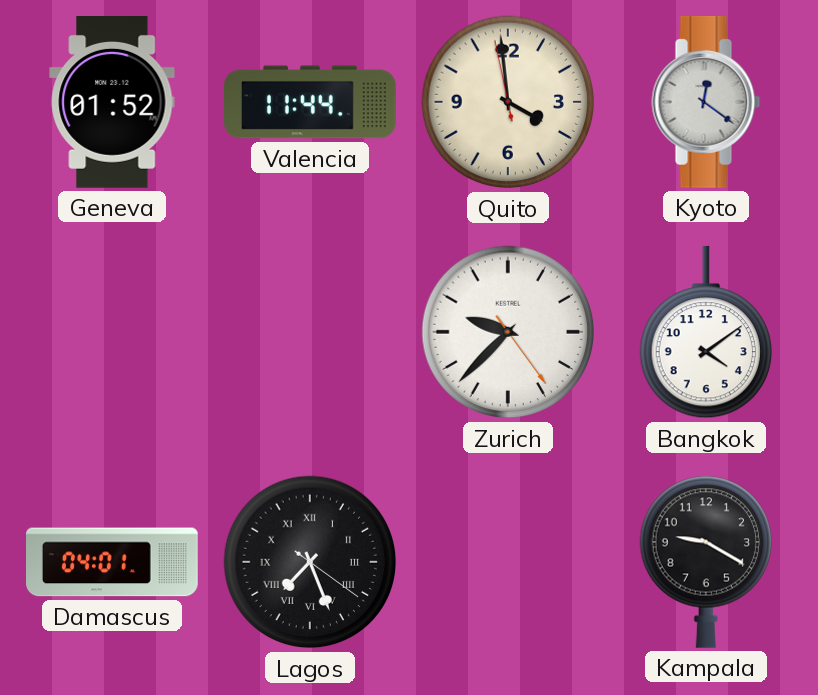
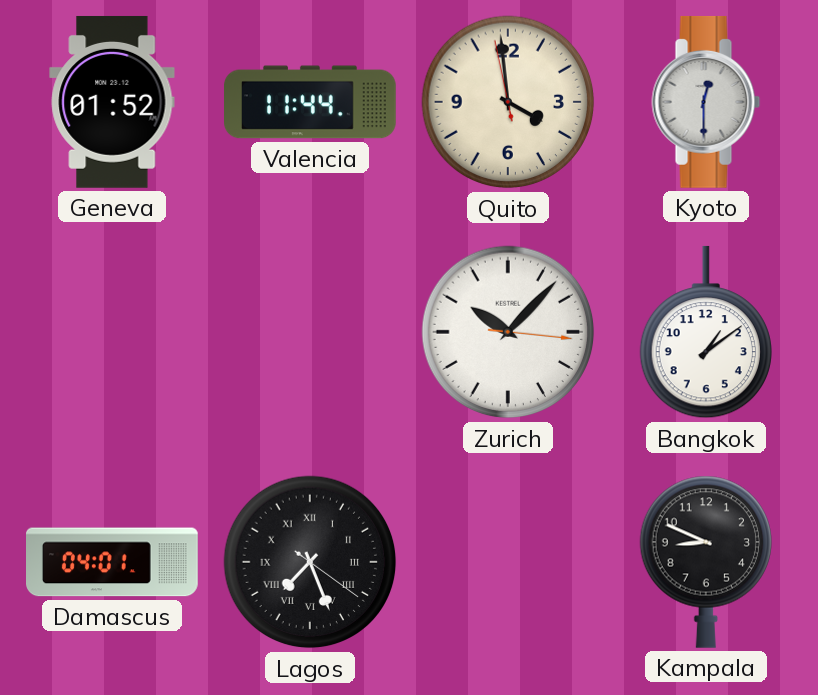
Kyoto: 12:21 -> 12:30 (706, 102)
Zurich: 9:37 -> 10:07 (508, 332)
Bangkok: 4:09 -> 1:09 (706, 332)
Kampala: 9:20 -> 8:49 (706, 562)
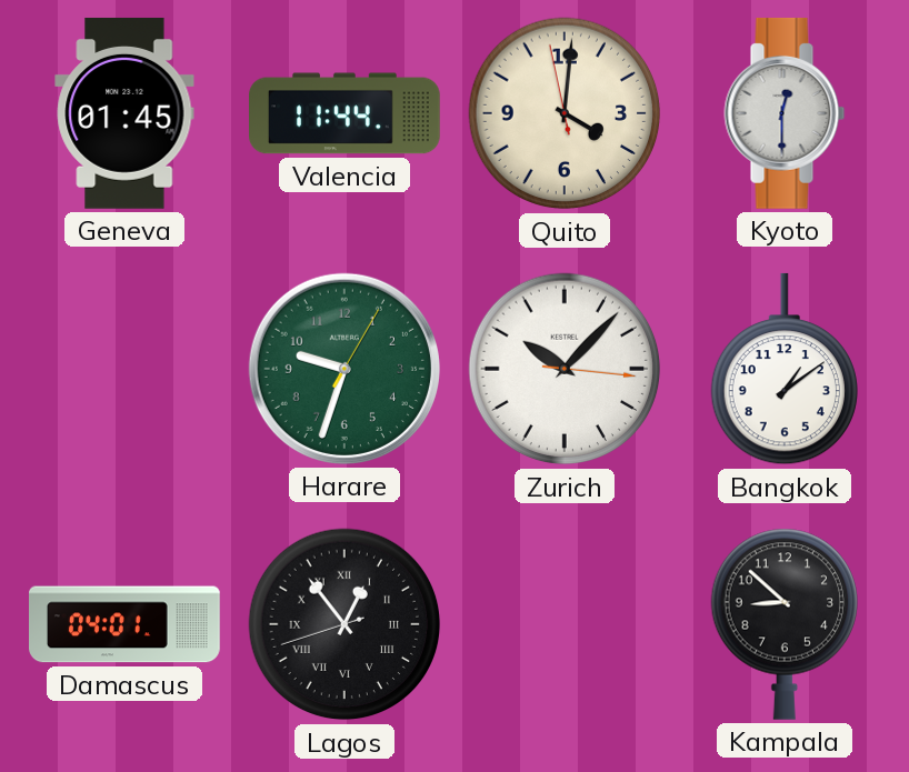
Geneva: 01:52 -> 01:45 (124, 113)
Quito: 3:58 -> 4:00 (565, 113)
Harare: none -> 9:33 (344, 369)
Lagos: 7:26 -> 12:53 (344, 624)
Kampala: 8:49 -> 8:52 (785, 624)
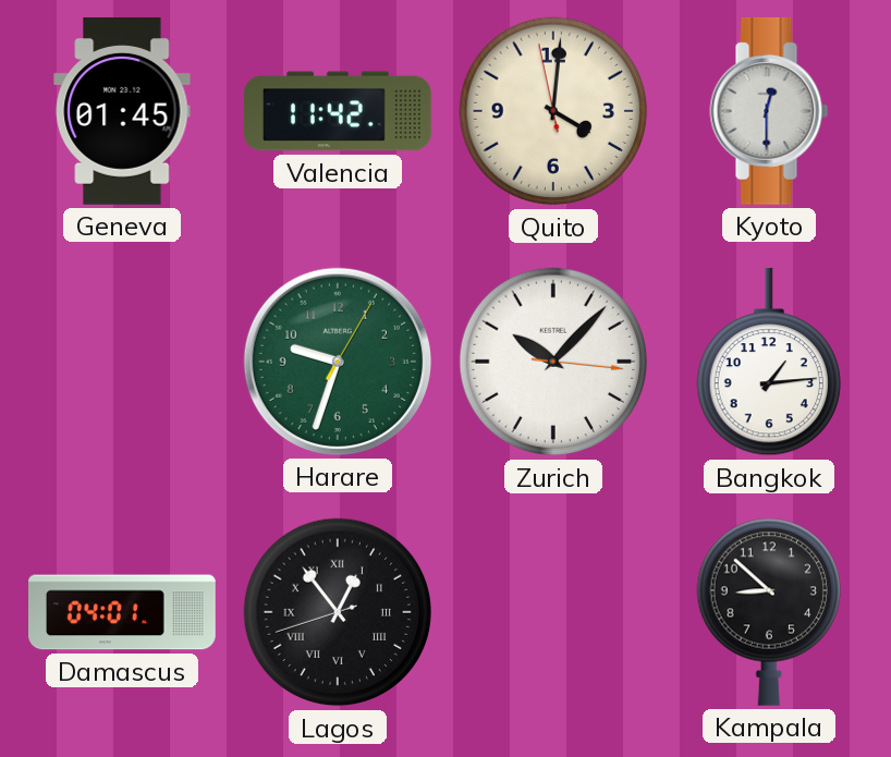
Valencia: 11:44 -> 11:42 (339, 111)
Bangkok: 1:09 -> 1:14 (769, 362)
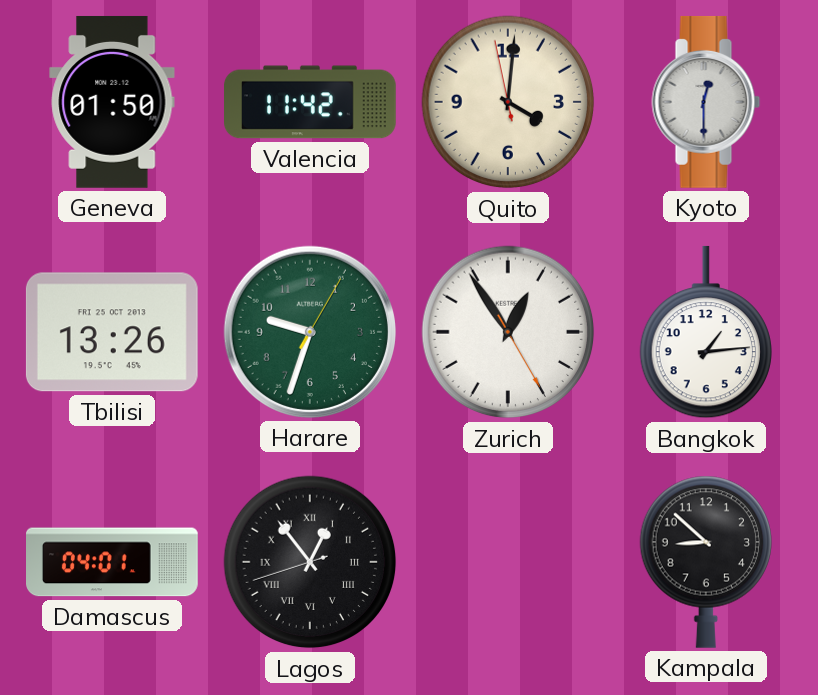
Geneva: 01:45 -> 01:50 (112, 102)
Tbilisi: none -> 13:26 (112, 332)
Zurich: 10:07 -> 12:54 (508, 332)
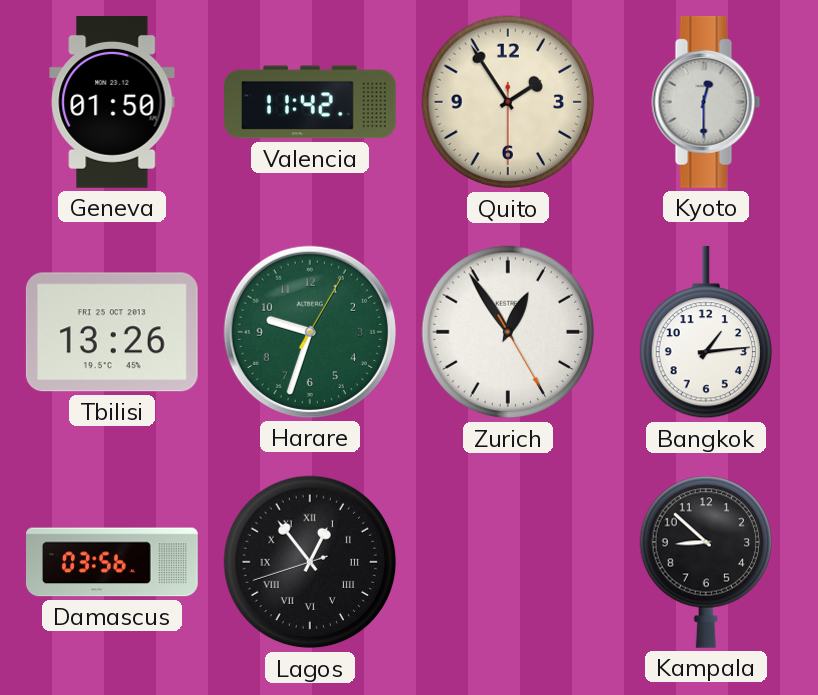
Quito: 4:00 -> 1:54 (508, 102)
Damascus: 04:01 -> 03:56 (113, 562)
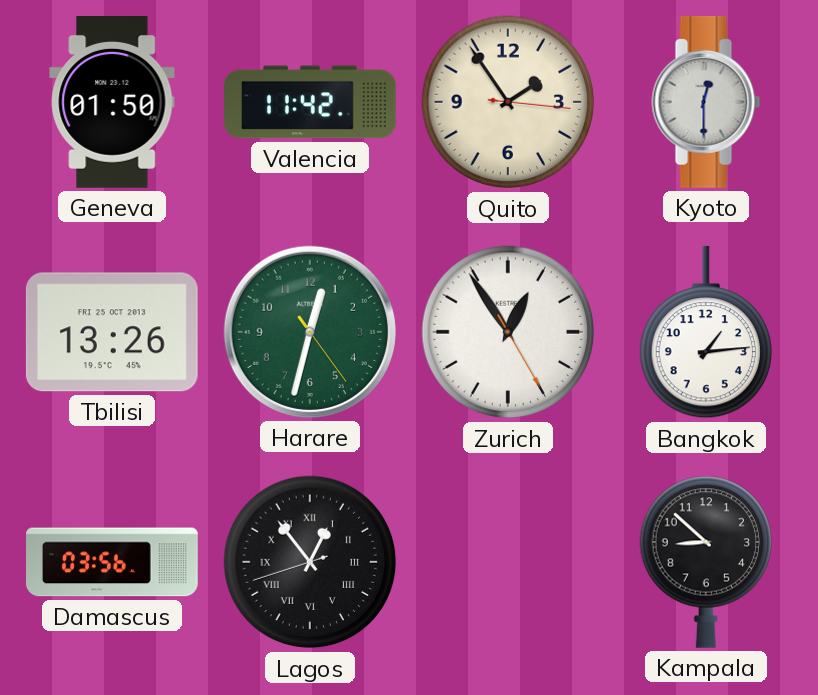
Quito: 1:54:30 -> 1:54:16 (508, 102)
Harare: 9:33 -> 12:32 (310, 332)
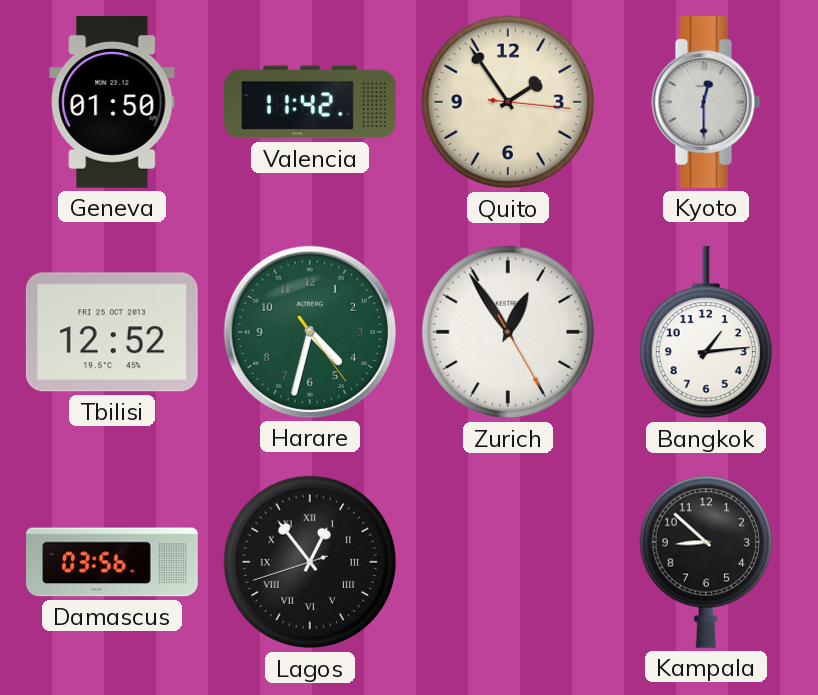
Tbilisi: 13:26 -> 12:52 (112, 332)
Harare: 12:32 -> 4:32 (310, 332)
